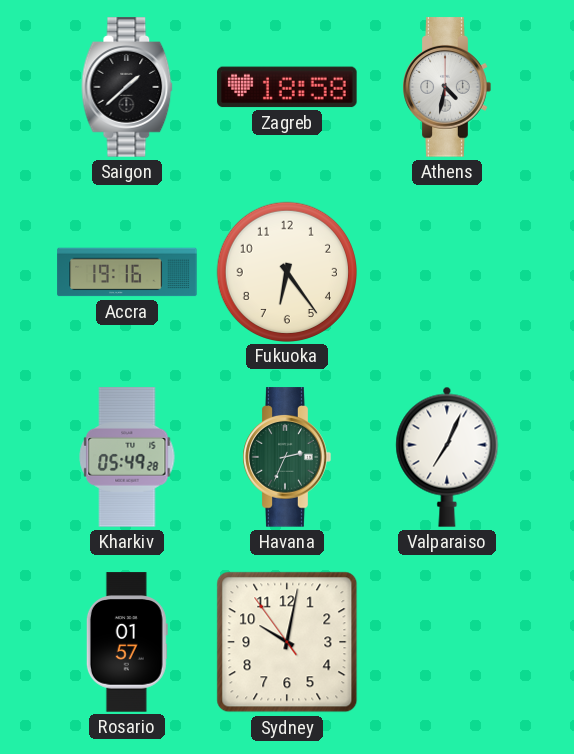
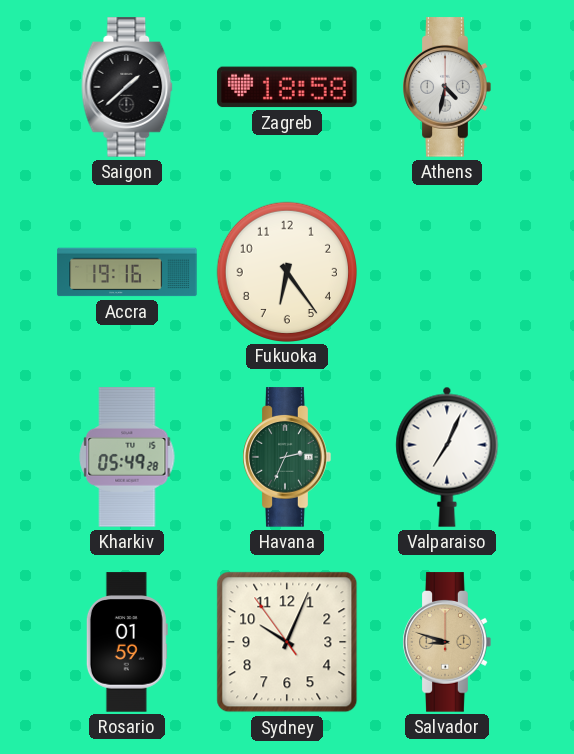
Rosario: 01:57 -> 01:59 (127, 642)
Sydney: 10:01 -> 10:03 (287, 642)
Salvador: none -> 8:48 (447, 642)
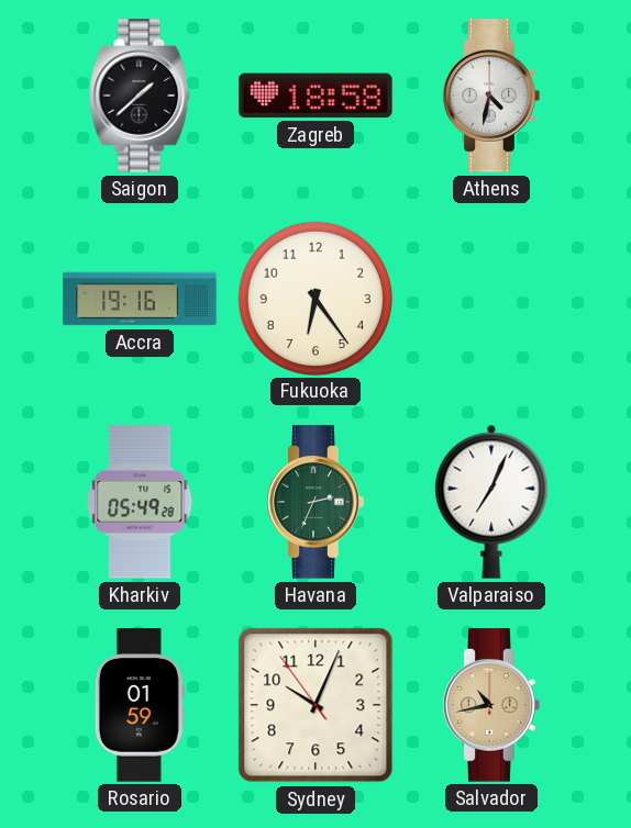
Salvador: 8:48 -> 10:43 (491, 705)
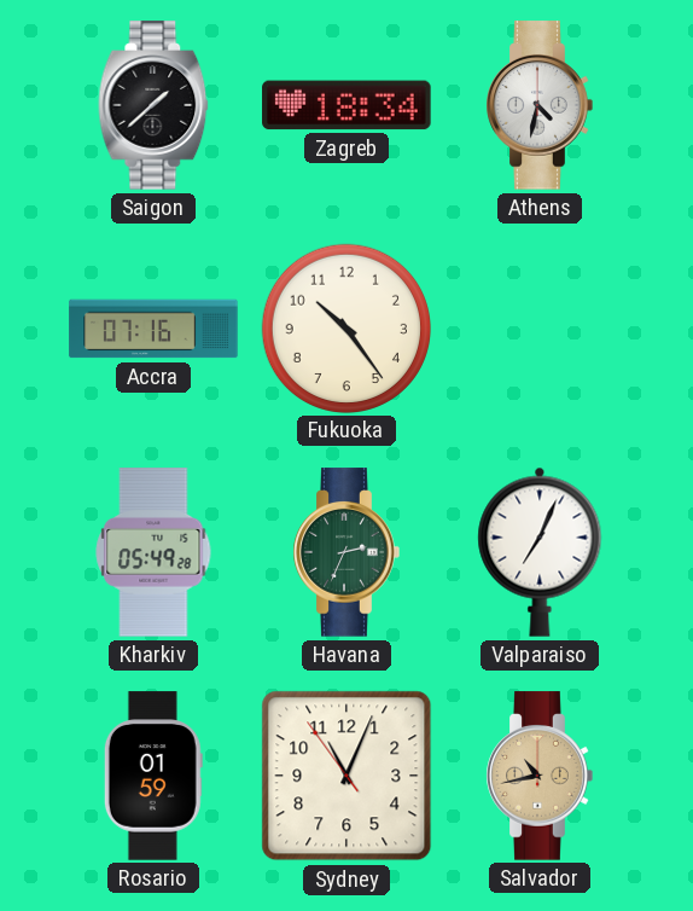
Zagreb: 18:58 -> 18:34 (346, 105)
Accra: 19:16 -> 07:16 (153, 329)
Fukuoka: 6:24 -> 10:24 (345, 327)
Sydney: 10:03 -> 11:03 (346, 776)
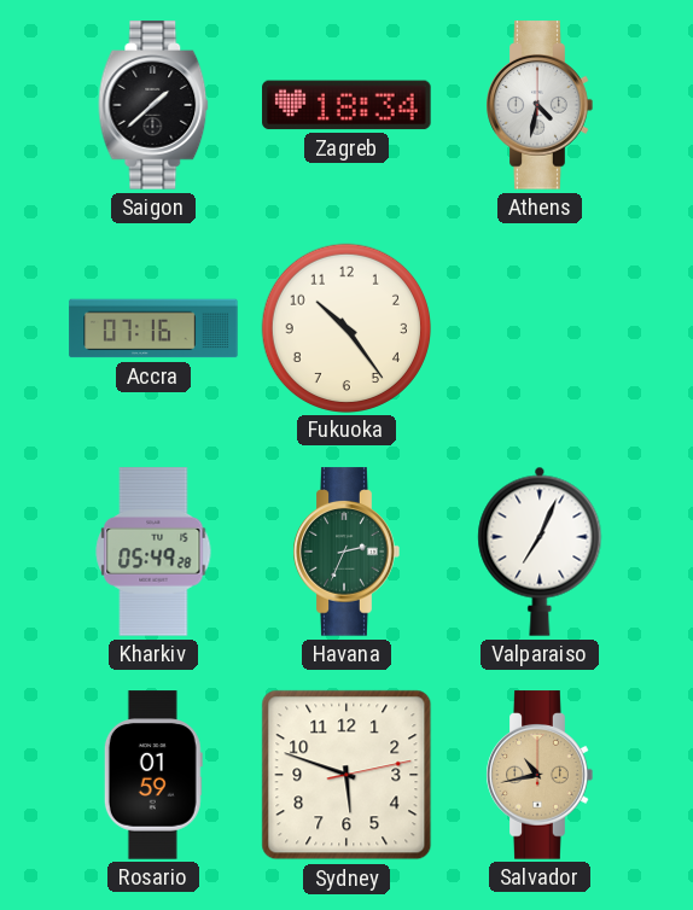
Sydney: 11:03 -> 5:48 (346, 775)
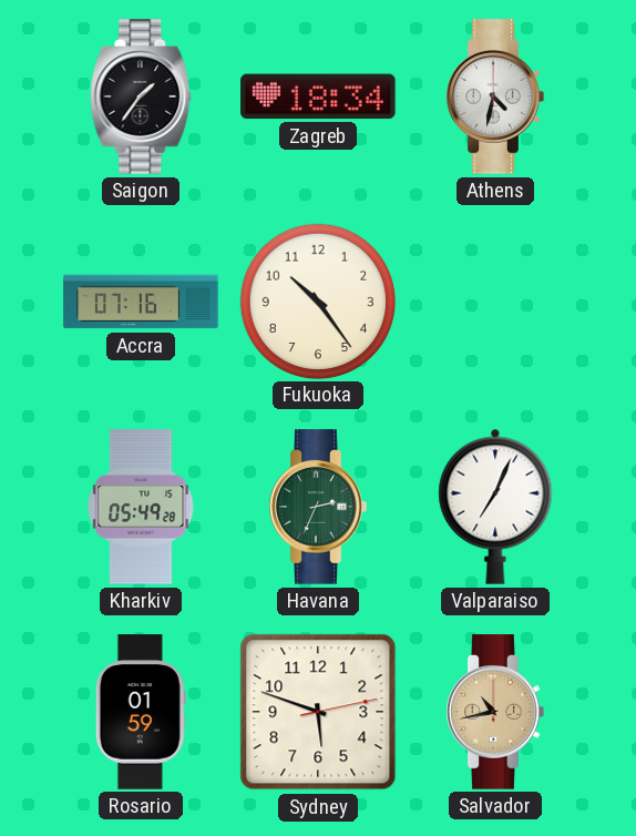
Saigon: 1:38 -> 1:36 (141, 96)
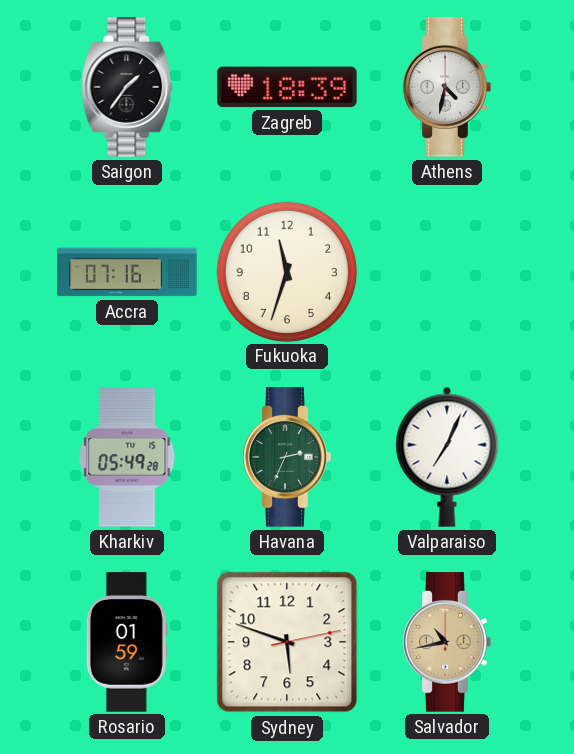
Zagreb: 18:34 -> 18:39 (287, 87)
Fukuoka: 10:24 -> 11:33 (286, 271)
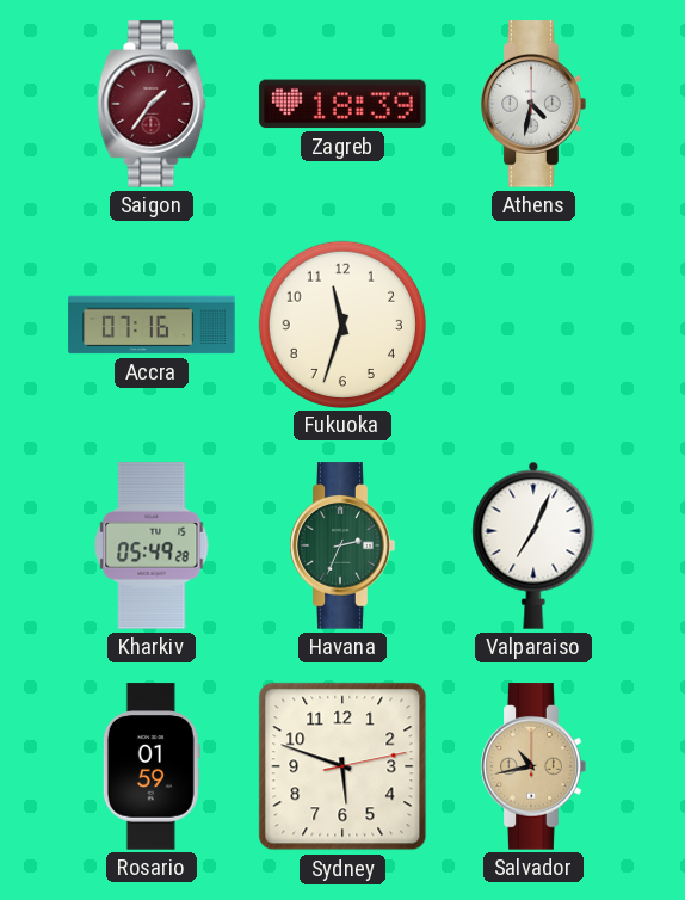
Saigon dial: black -> burgundy (152, 104)
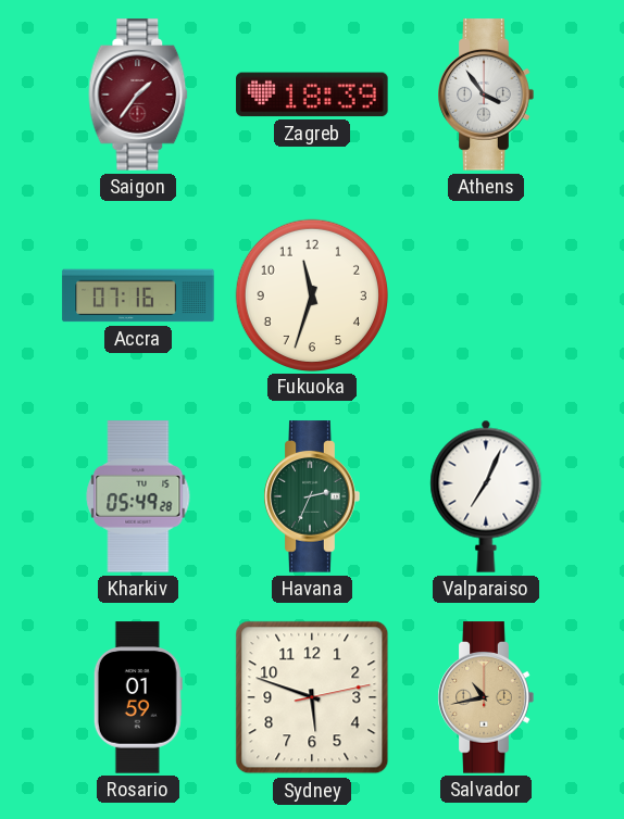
Athens: 4:32 -> 3:54 (486, 94)
